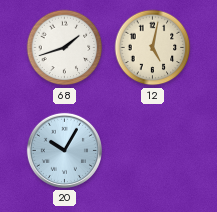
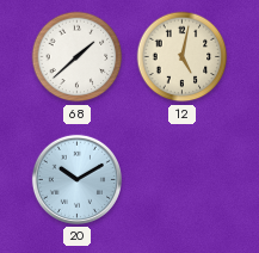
68: 1:42 -> 1:38 (78, 57)
20: 10:05 -> 10:10 (76, 179)
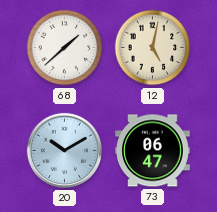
73: none -> 06:47 (153, 151)
